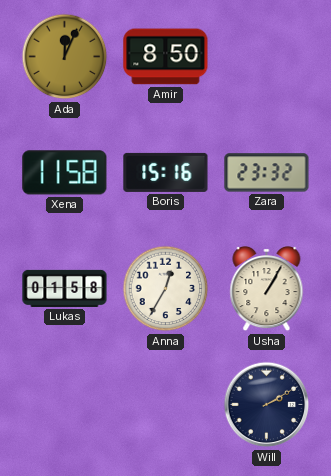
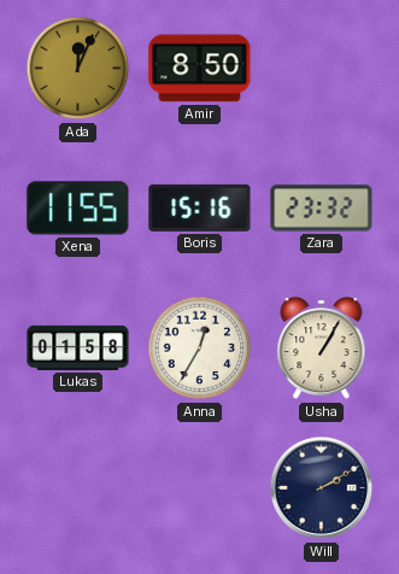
Xena: 11:58 -> 11:55 (78, 209)
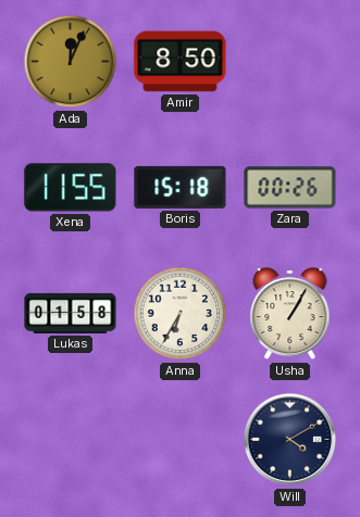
Boris: 15:16 -> 15:18 (181, 187)
Zara: 23:32 -> 00:26 (290, 188)
Anna: 12:35 -> 6:35 (181, 314)
Will: 2:10 -> 4:10 (290, 440)
